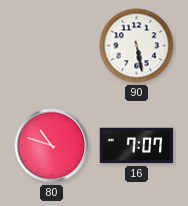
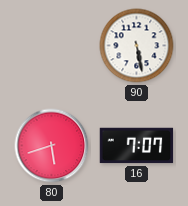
80: 10:48 -> 5:42 (52, 146)
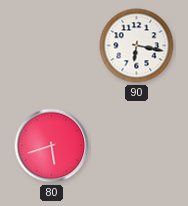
90: 5:28 -> 6:17 (137, 46)
16: 7:07 -> none (137, 146)
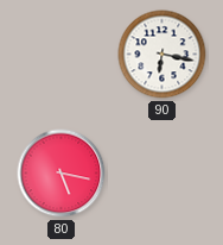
80: 5:42 -> 5:17 (62, 174)
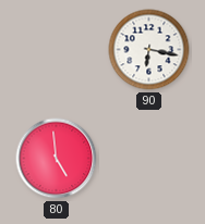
80: 5:17 -> 4:59 (57, 159)
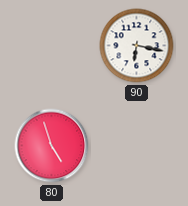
80: 4:59 -> 4:57 (52, 146)
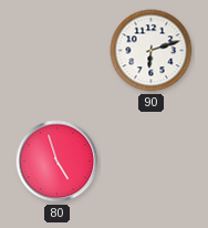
90: 6:17 -> 6:12 (152, 51)
